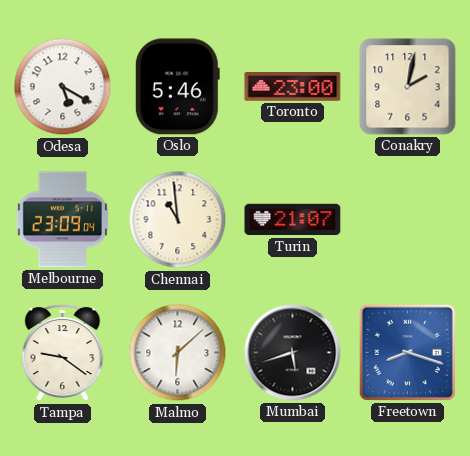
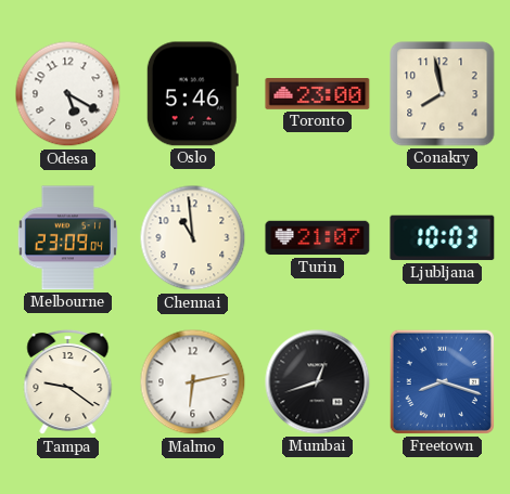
Conakry: 2:02 -> 7:58 (443, 94)
Ljubljana: none -> 10:03 (443, 238)
Malmo: 6:08 -> 6:13 (193, 382)
Mumbai: 5:42 -> 12:42 (318, 382)
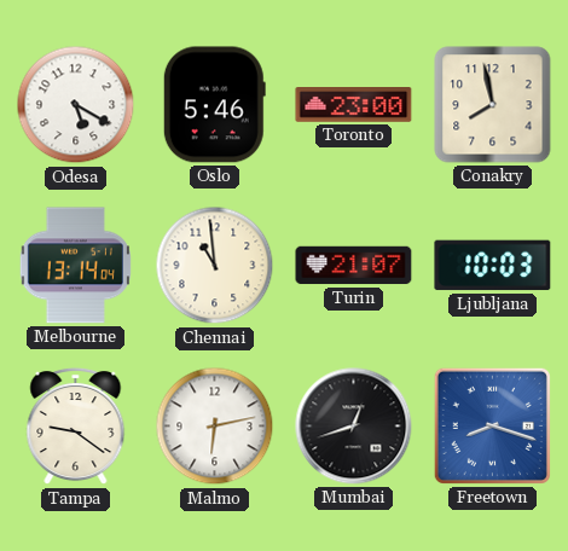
Melbourne: 23:09 -> 13:14 (75, 266)
